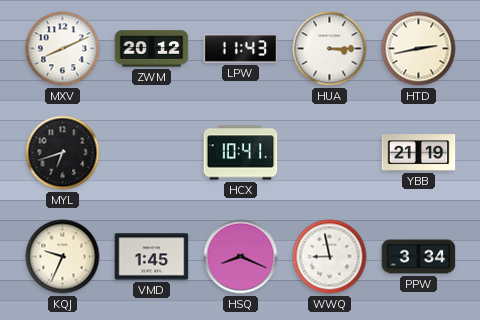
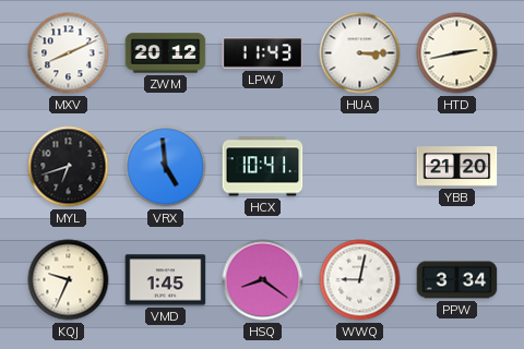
VRX: none -> 4:59 (166, 167)
YBB: 21:19 -> 21:20 (457, 167)
HSQ: 8:19 -> 8:21 (263, 280)
WWQ: 8:58 -> 9:02 (360, 280)
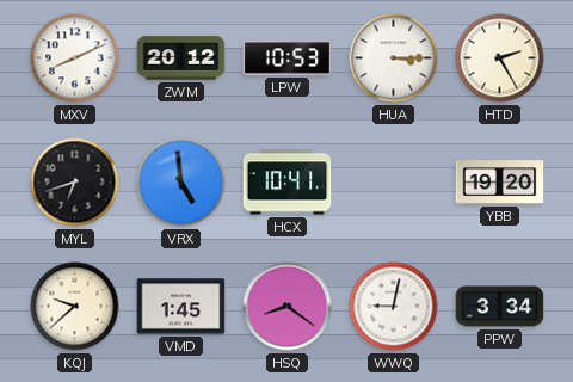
LPW: 11:43 -> 10:53 (288, 58)
HTD: 2:43 -> 2:25 (500, 58)
YBB: 21:20 -> 19:20 (500, 183)
KQJ: 9:34 -> 9:38 (75, 307)
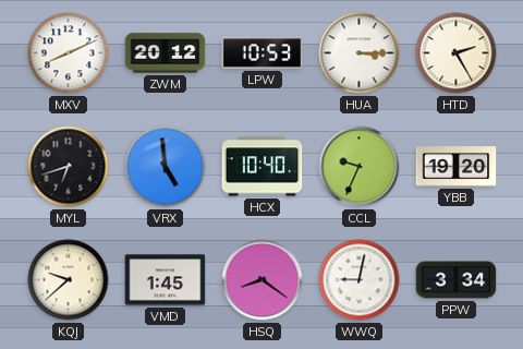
HCX: 10:41 -> 10:40 (263, 167)
CCL: none -> 9:34 (360, 167)
